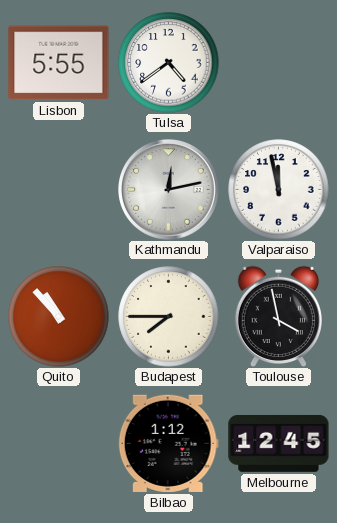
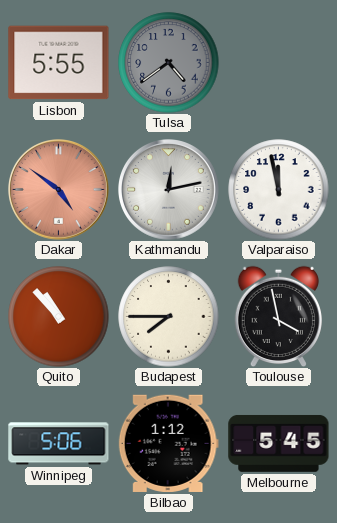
Tulsa dial: white -> grey (169, 63)
Dakar: none -> 4:51 (59, 190)
Winnipeg: none -> 5:06 (59, 444)
Melbourne: 12:45 -> 5:45 (279, 443)
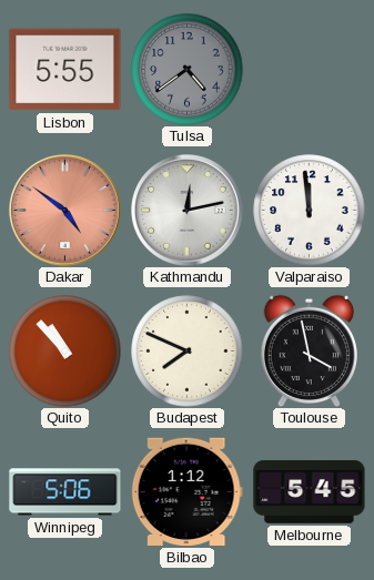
Valparaiso: 11:58 -> 11:59 (310, 211)
Budapest: 7:45 -> 7:49 (188, 352)
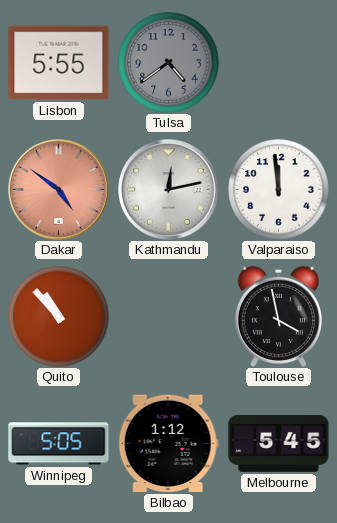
Budapest: 7:49 -> none (188, 352)
Winnipeg: 5:06 -> 5:05 (59, 444)
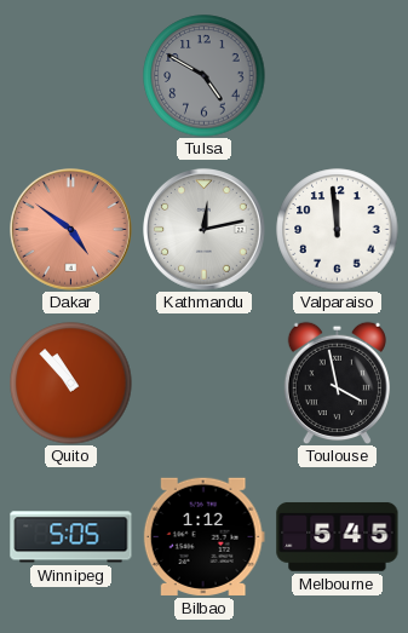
Lisbon: 5:55 -> none (59, 63)
Tulsa: 4:39 -> 4:50 (205, 76)
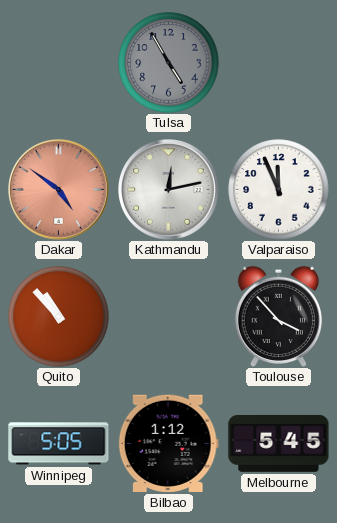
Tulsa: 4:50 -> 4:55 (169, 63)
Valparaiso: 11:59 -> 11:56 (279, 190)
Toulouse: 3:58 -> 3:53 (278, 316)
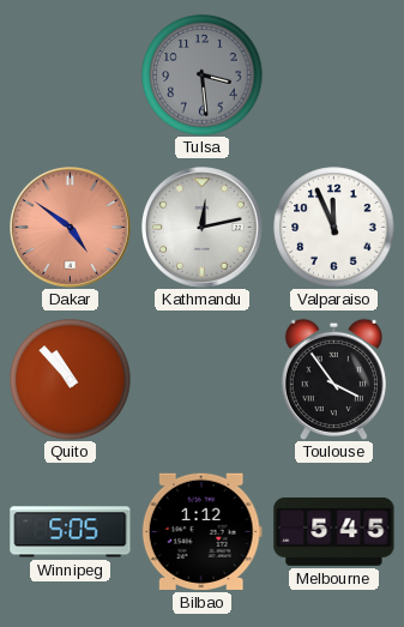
Tulsa: 4:55 -> 3:29 (203, 76)
Toulouse: 3:53 -> 3:54 (333, 379)
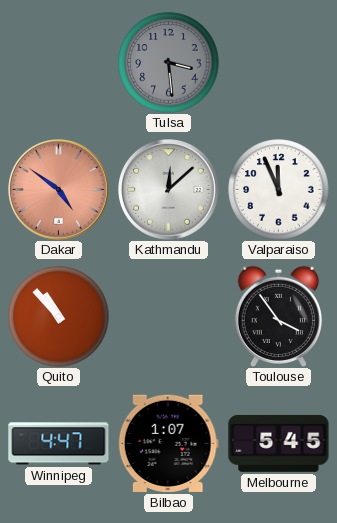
Kathmandu: 12:13 -> 12:08 (169, 190)
Winnipeg: 5:05 -> 4:47 (59, 444)
Bilbao: 1:12 -> 1:07 (168, 443)
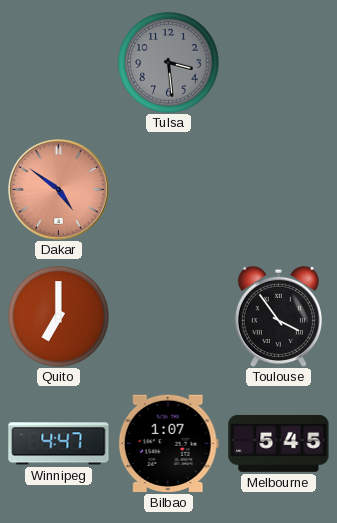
Kathmandu: 12:08 -> none (169, 190)
Valparaiso: 11:56 -> none (279, 190)
Quito: 10:53 -> 7:00 (59, 317)
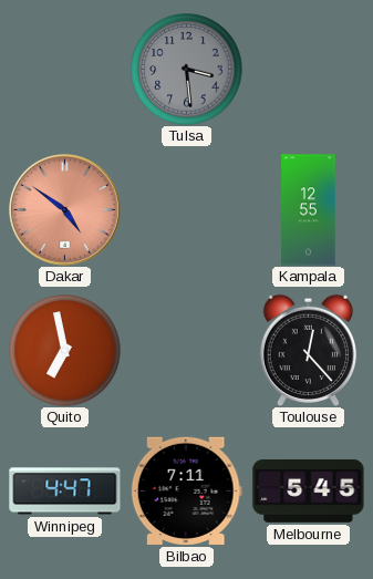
Kampala: none -> 12:55 (309, 210)
Quito: 7:00 -> 6:58 (65, 351)
Toulouse: 3:54 -> 12:23 (308, 350)
Bilbao: 1:07 -> 7:11 (186, 490)
